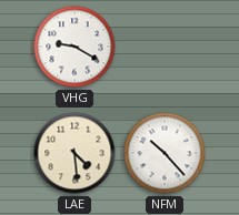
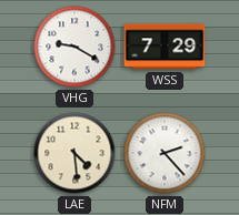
WSS: none -> 7:29 (165, 47)
NFM: 10:23 -> 2:23 (165, 153)
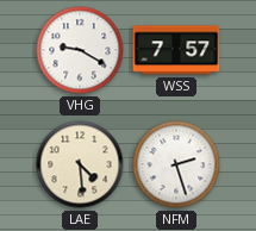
WSS: 7:29 -> 7:57 (176, 50)
NFM: 2:23 -> 2:27 (176, 164)
